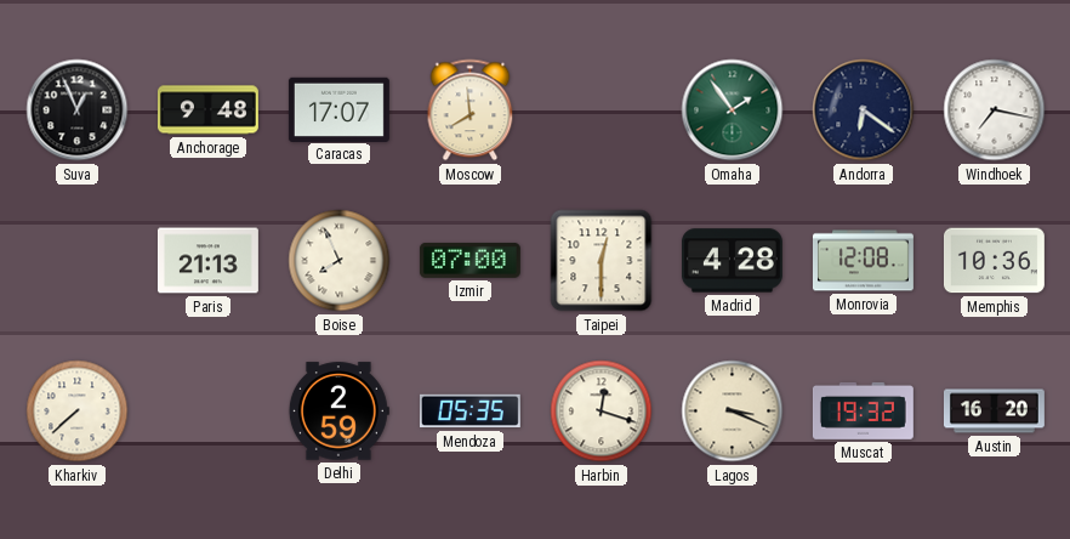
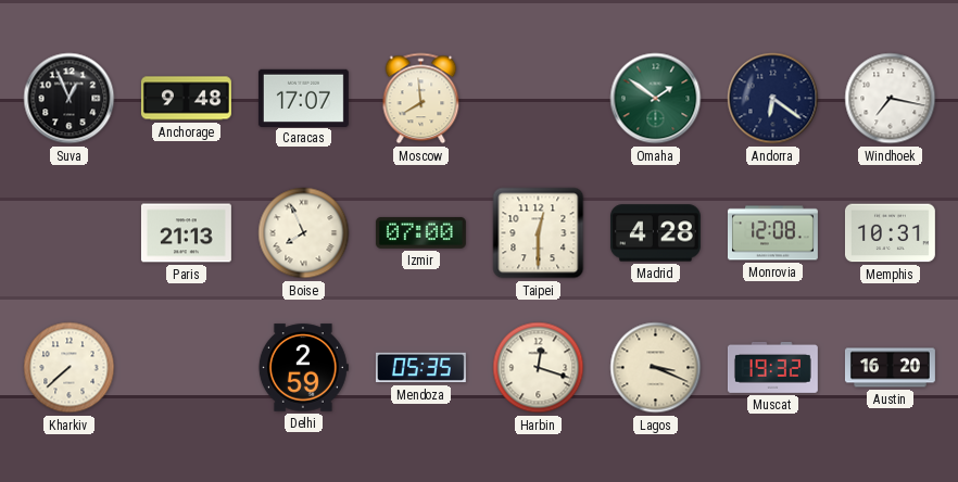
Omaha: 1:54 -> 1:51 (656, 99)
Memphis: 10:36 -> 10:31 (890, 233)
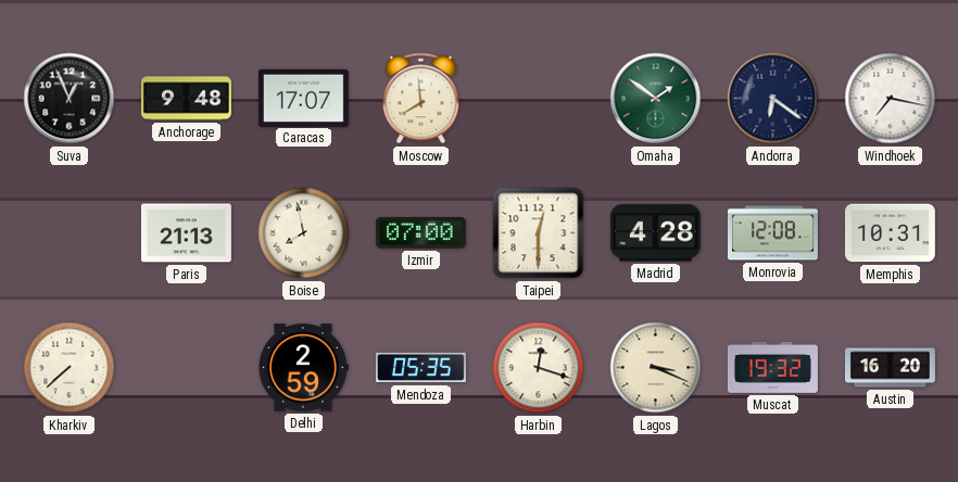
Boise: 7:56 -> 7:58 (304, 233)
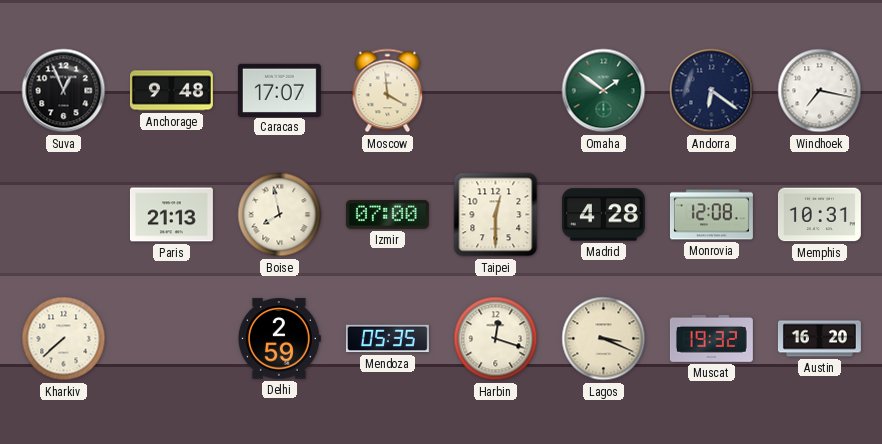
Moscow: 7:59 -> 3:59 (388, 91)
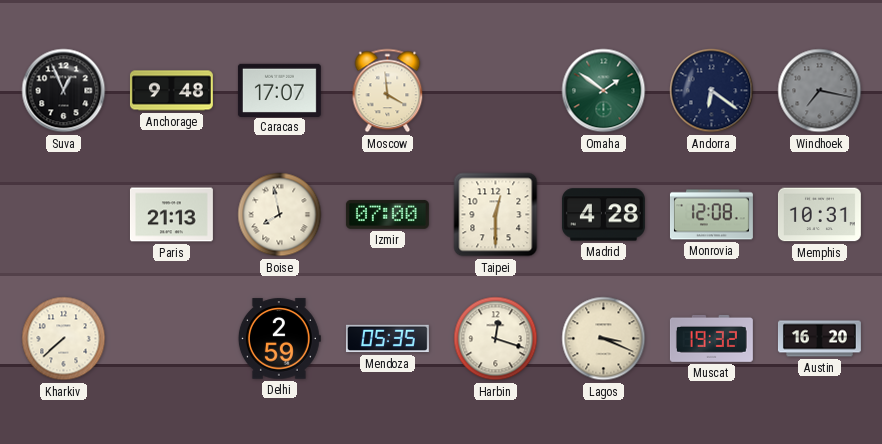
Windhoek dial: white -> grey (820, 91)
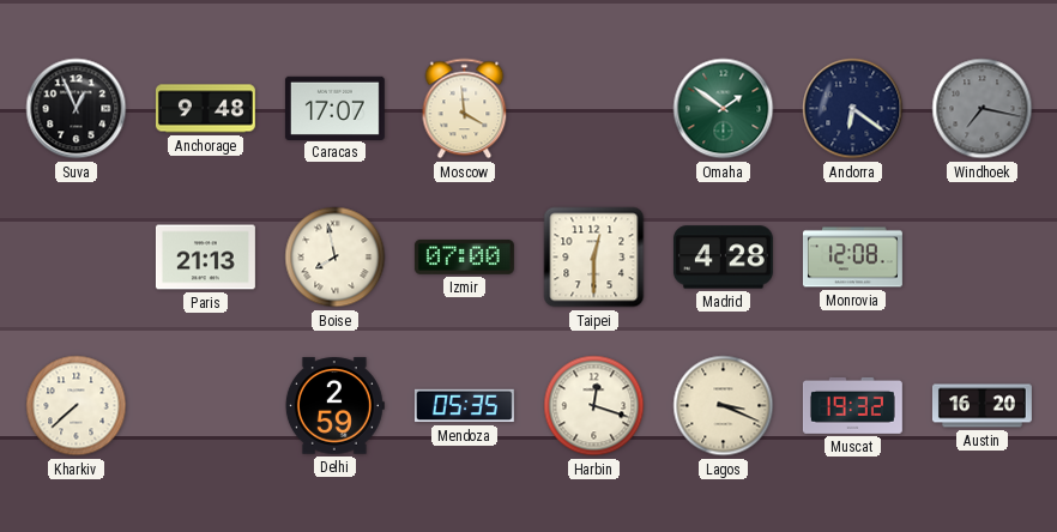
Memphis: 10:31 -> none (819, 215)
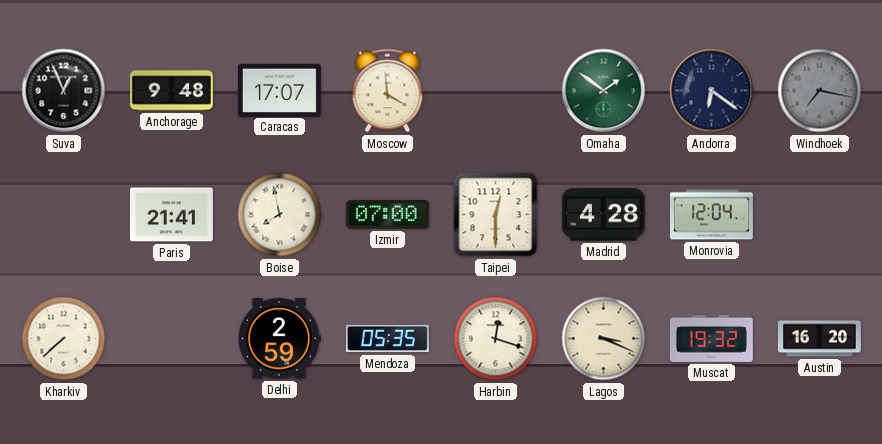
Paris: 21:13 -> 21:41 (171, 215)
Monrovia: 12:08 -> 12:04 (711, 215)
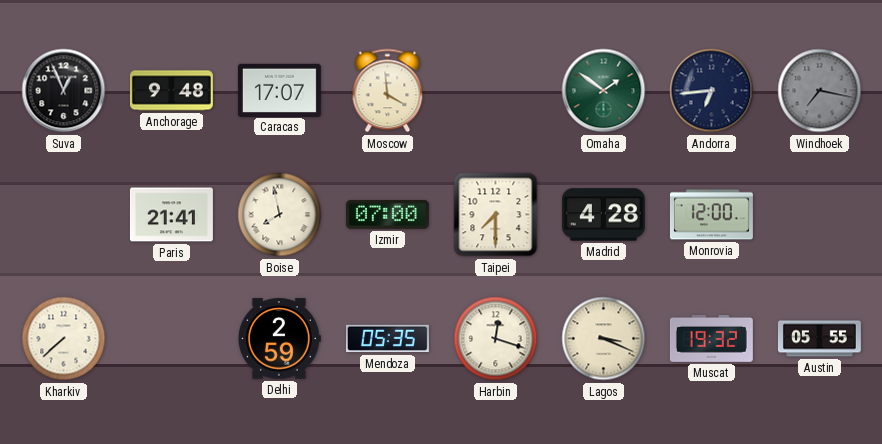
Andorra: 6:21 -> 6:44 (712, 91)
Taipei: 12:30 -> 7:30 (496, 215)
Monrovia: 12:04 -> 12:00 (711, 215)
Austin: 16:20 -> 05:55 (819, 339)
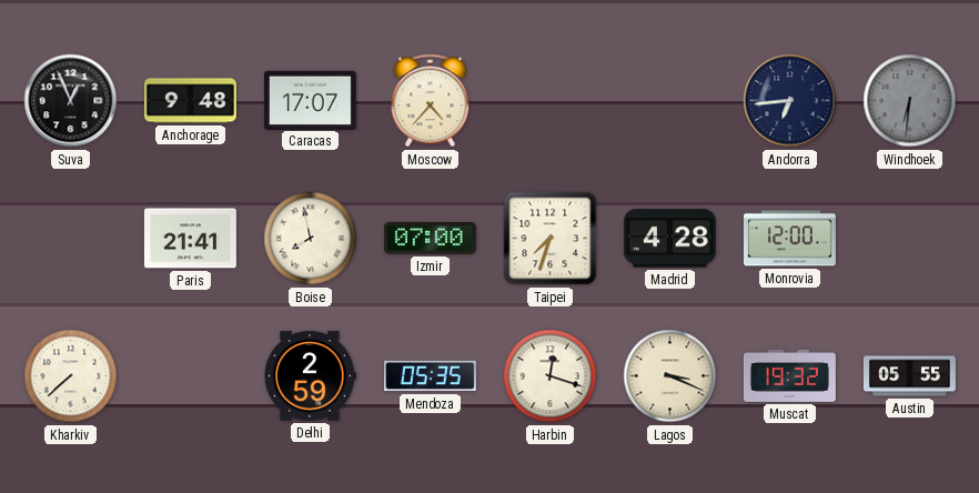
Moscow: 3:59 -> 4:37 (431, 101)
Omaha: 1:51 -> none (604, 91)
Windhoek: 7:17 -> 6:31 (910, 101)
Taipei: 7:30 -> 7:33 (551, 239)
